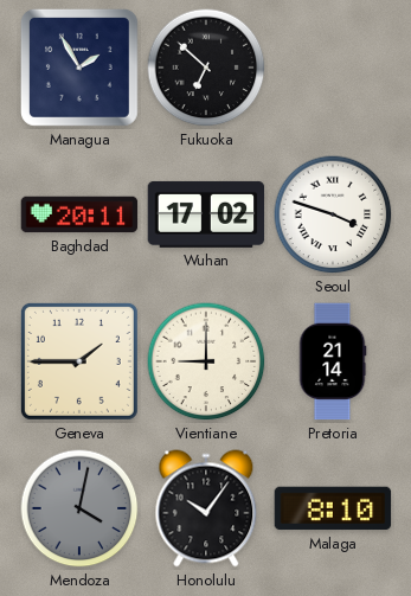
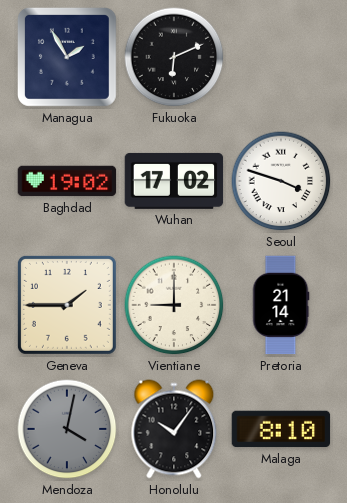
Fukuoka: 6:52 -> 6:11 (174, 57)
Baghdad: 20:11 -> 19:02 (67, 181)
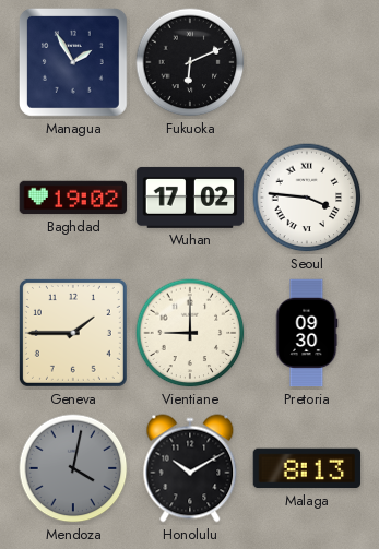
Seoul: 3:48 -> 3:46 (307, 198)
Pretoria: 21:14 -> 09:30 (307, 333)
Honolulu: 10:06 -> 10:10 (190, 468)
Malaga: 8:10 -> 8:13 (307, 468)
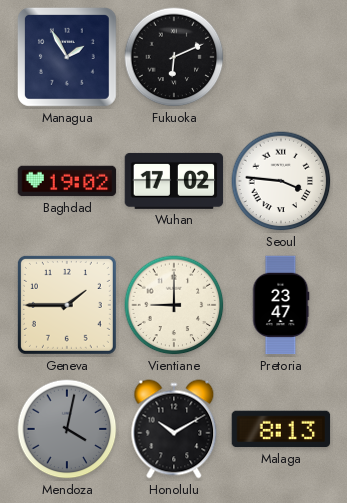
Pretoria: 09:30 -> 23:47 (281, 305)
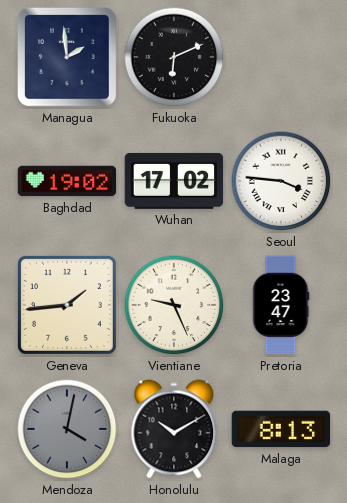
Managua: 1:55 -> 1:59 (67, 57)
Geneva: 1:45 -> 1:44 (67, 305)
Vientiane: 9:00 -> 9:26 (174, 305)
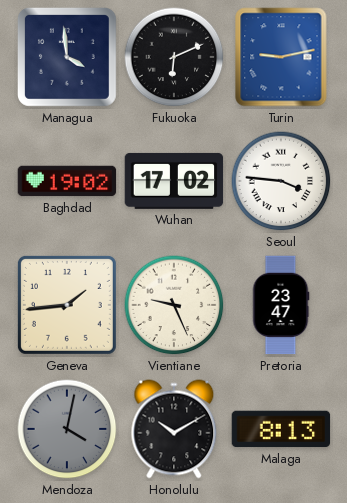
Managua: 1:59 -> 3:59 (67, 57)
Turin: none -> 9:13 (281, 57)
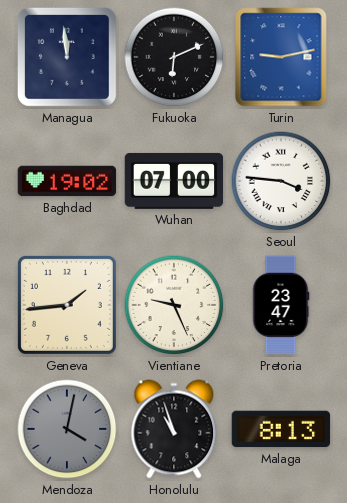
Managua: 3:59 -> 11:59 (67, 57)
Wuhan: 17:02 -> 07:00 (174, 181)
Honolulu: 10:10 -> 10:57 (174, 429)
